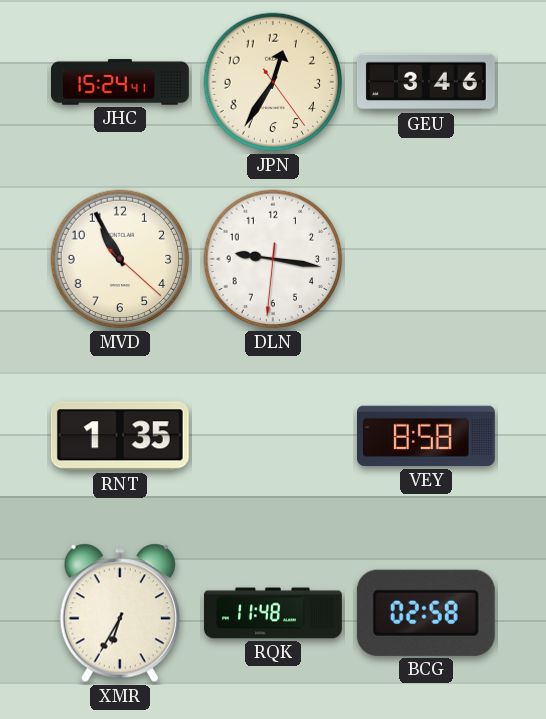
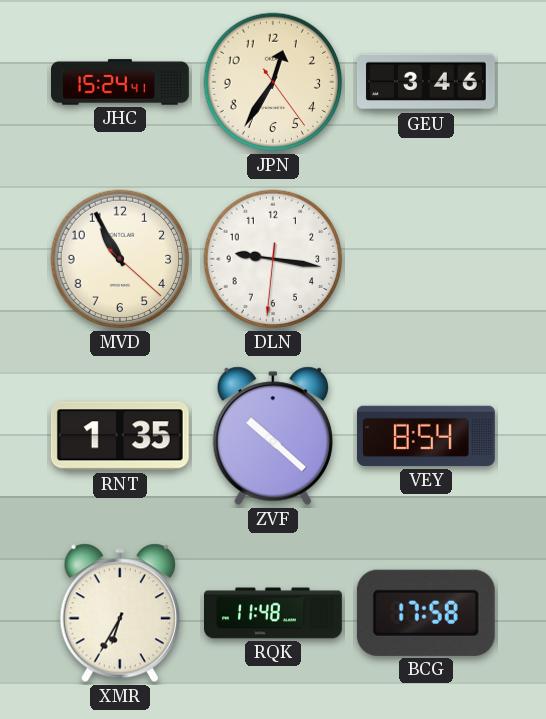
ZVF: none -> 10:22 (273, 436)
VEY: 8:58 -> 8:54 (426, 436)
BCG: 02:58 -> 17:58 (426, 613)
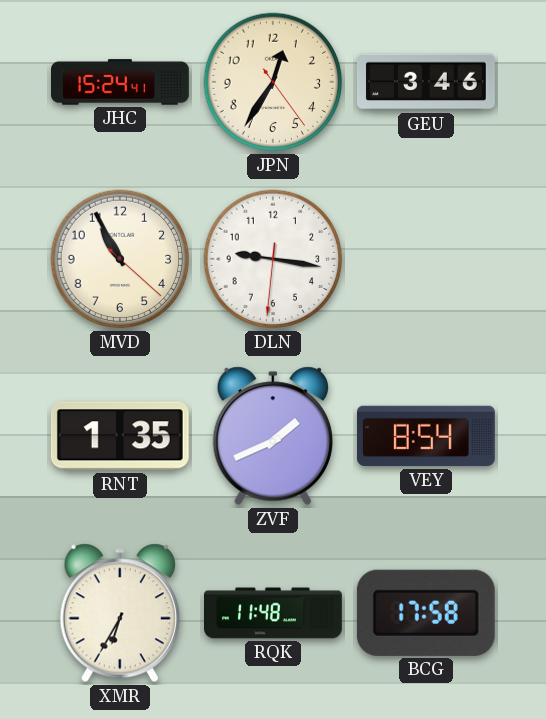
ZVF: 10:22 -> 1:41 (273, 436)
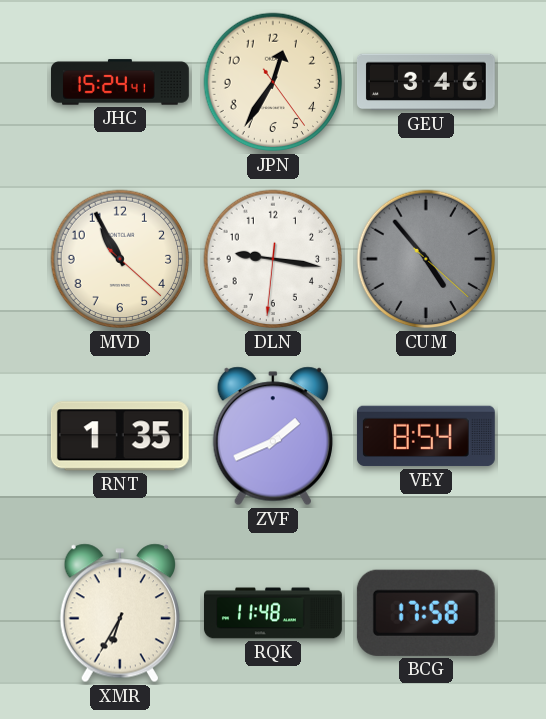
CUM: none -> 4:53 (426, 259)
